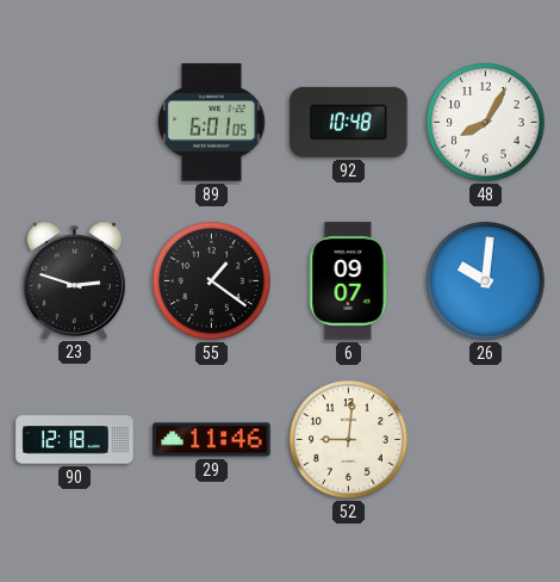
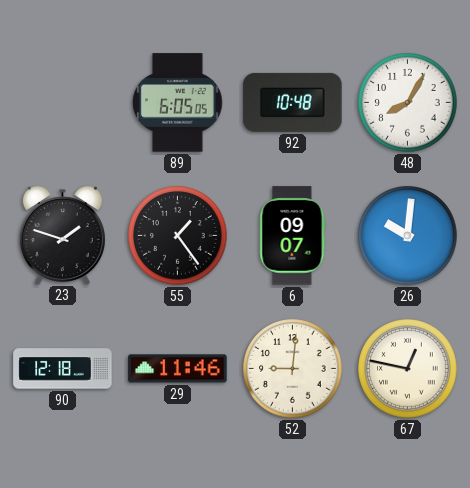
89: 6:01 -> 6:05 (178, 103)
23: 2:48 -> 1:48 (62, 235)
55: 1:21 -> 1:24 (178, 236)
67: none -> 12:47 (408, 369)
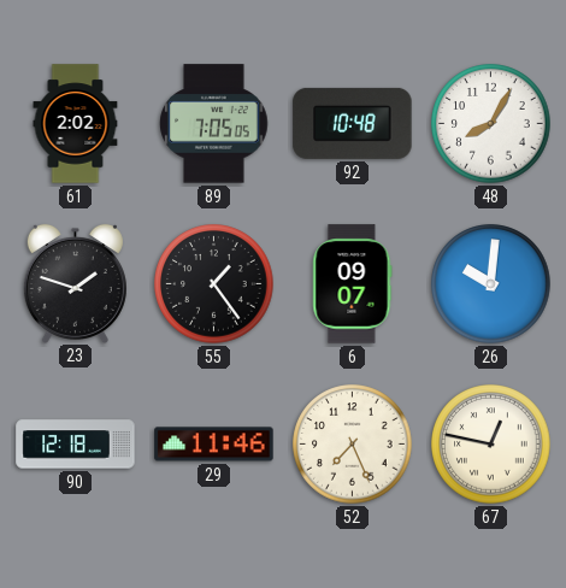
61: none -> 2:02 (76, 124)
89: 6:05 -> 7:05 (214, 124)
52: 9:01 -> 7:26 (353, 445)
